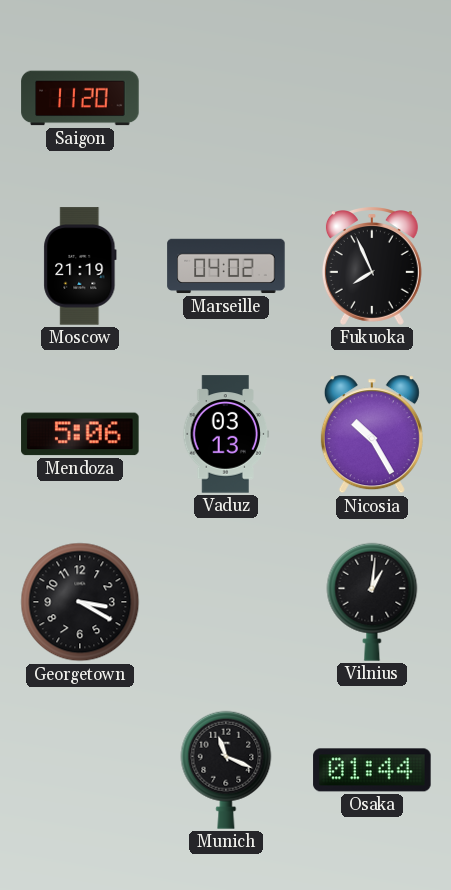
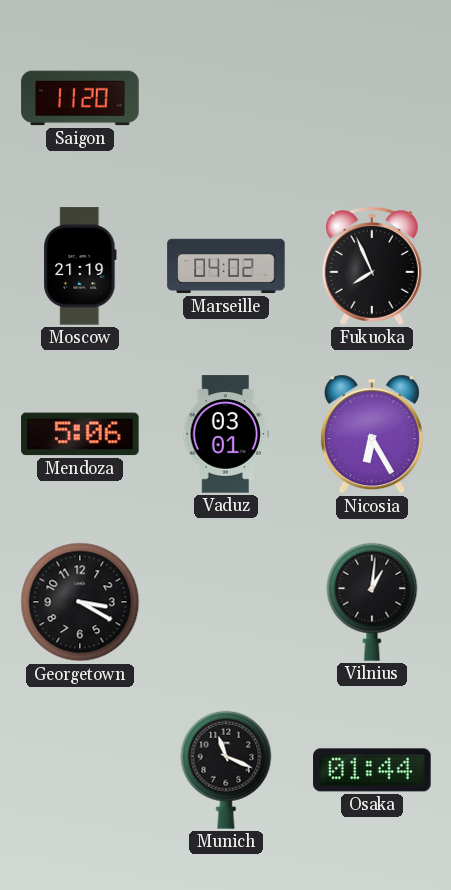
Vaduz: 03:13 -> 03:01 (226, 434)
Nicosia: 10:25 -> 6:25 (372, 434)
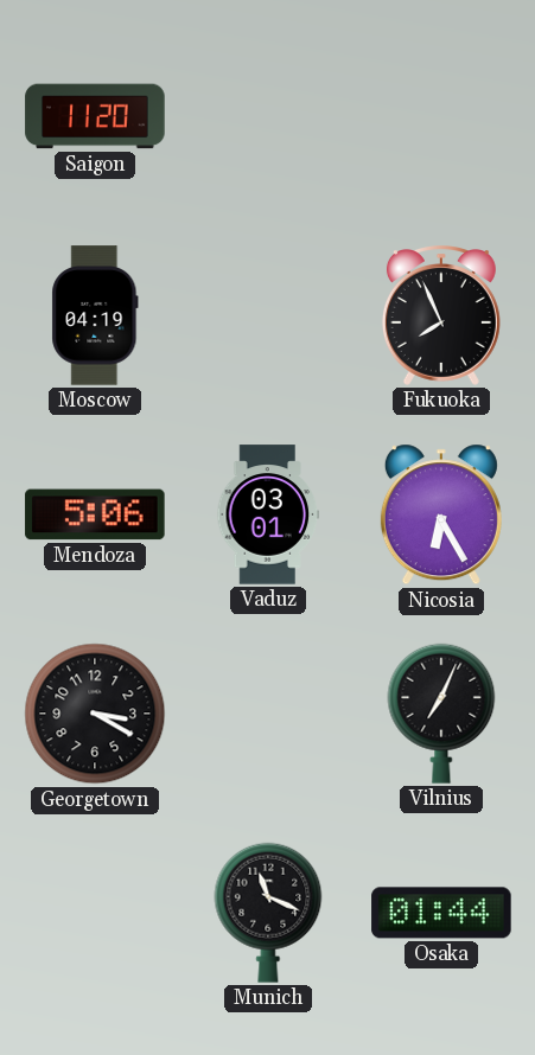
Moscow: 21:19 -> 04:19 (95, 315)
Marseille: 04:02 -> none (226, 266)
Vilnius: 1:01 -> 7:04 (441, 714)
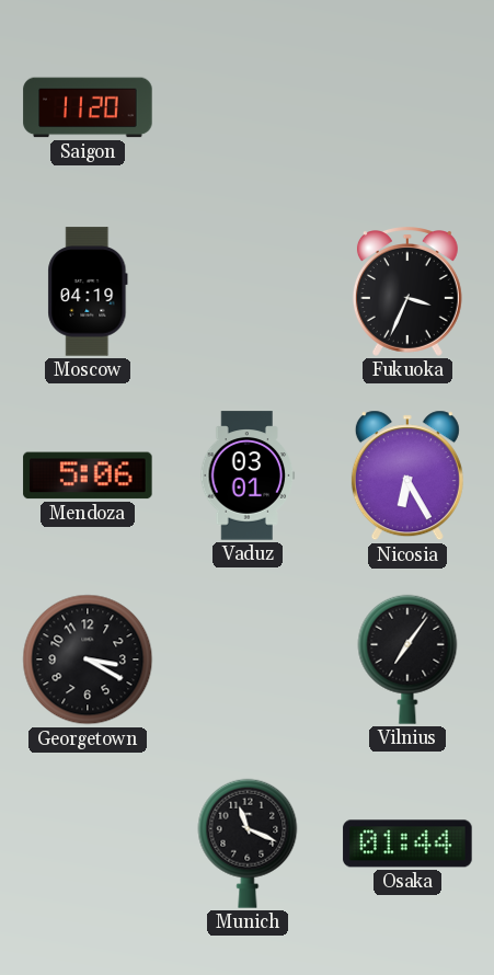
Fukuoka: 7:56 -> 3:34 (407, 291)
Vilnius: 7:04 -> 7:06 (407, 659)
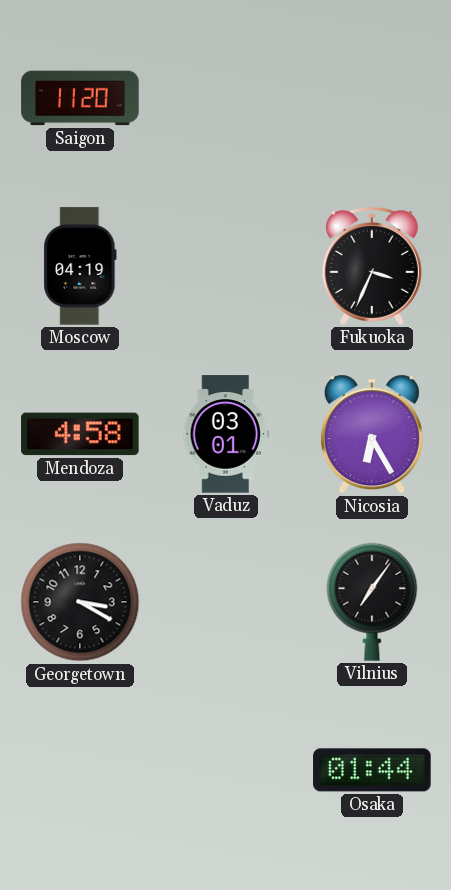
Mendoza: 5:06 -> 4:58 (80, 434)
Munich: 11:19 -> none (248, 844)
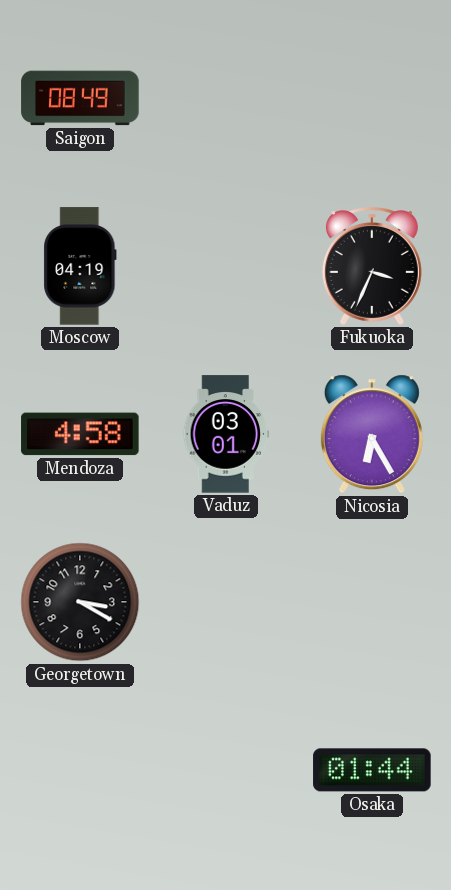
Saigon: 11:20 -> 08:49 (80, 98)
Vilnius: 7:06 -> none (372, 602)
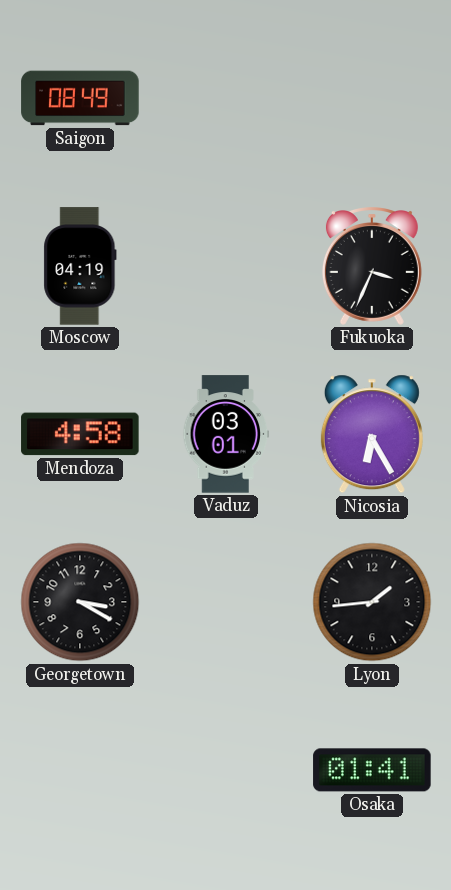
Lyon: none -> 1:44 (372, 602)
Osaka: 01:44 -> 01:41 (372, 770)
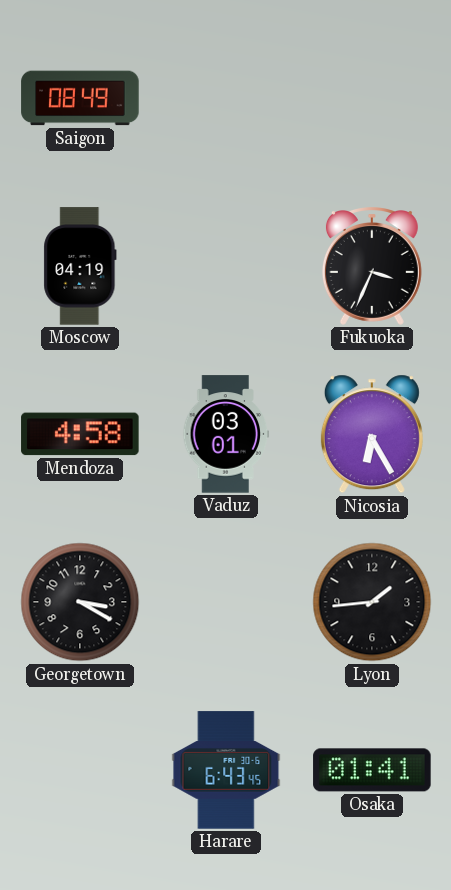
Harare: none -> 6:43 (226, 770)
